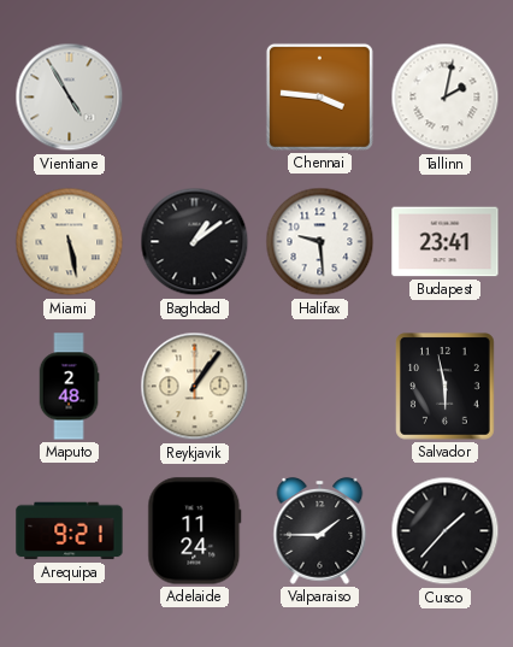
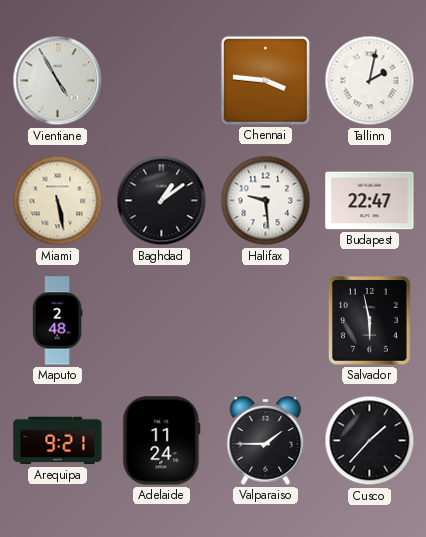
Budapest: 23:41 -> 22:47 (370, 201)
Reykjavik: 1:06 -> none (195, 387)
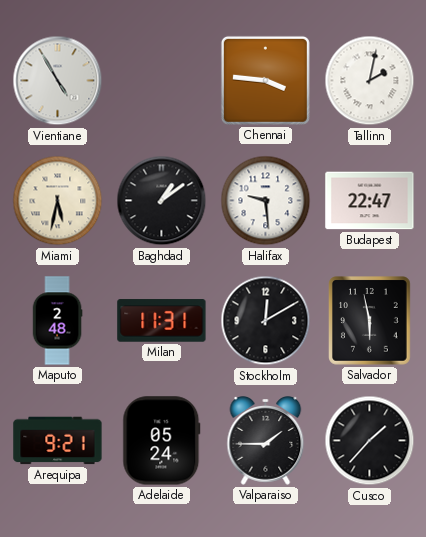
Miami: 5:28 -> 5:32 (58, 201)
Milan: none -> 11:31 (162, 321)
Stockholm: none -> 12:10 (266, 321)
Adelaide: 11:24 -> 05:24 (162, 441)
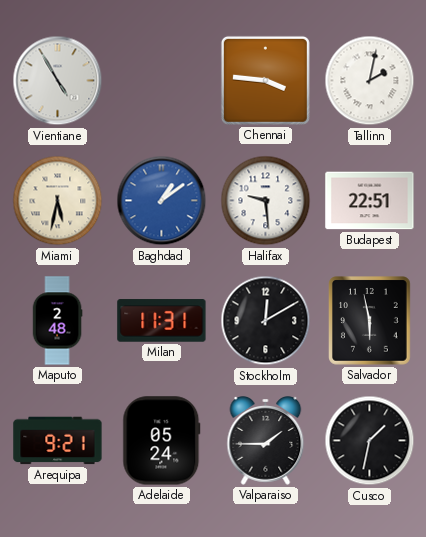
Baghdad dial: black -> blue (162, 201)
Budapest: 22:47 -> 22:51 (370, 201)
Cusco: 1:37 -> 1:32 (370, 441)
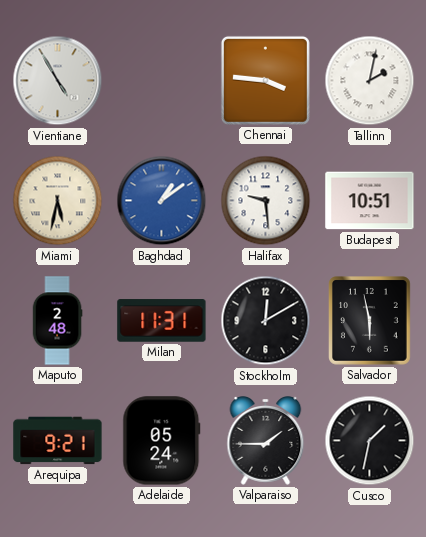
Budapest: 22:51 -> 10:51 (370, 201)
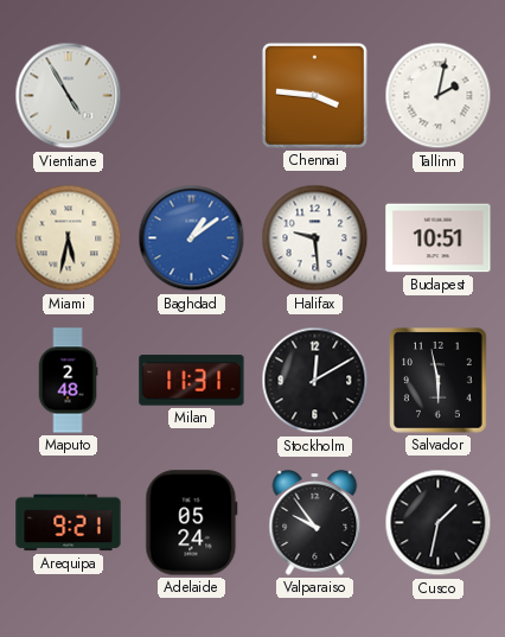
Valparaiso: 1:45 -> 9:54 (315, 523)
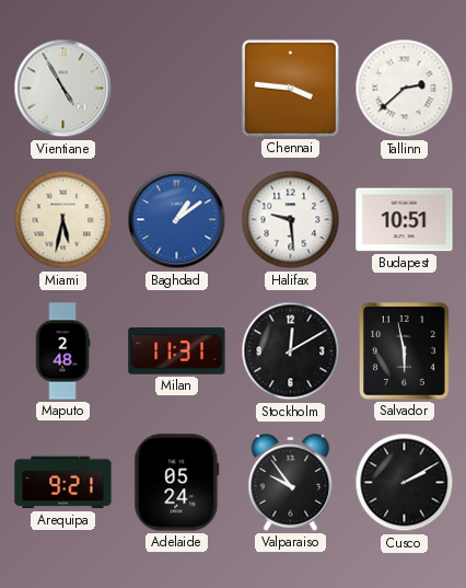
Tallinn: 2:02 -> 2:38 (405, 89)
Cusco: 1:32 -> 2:10 (405, 483)
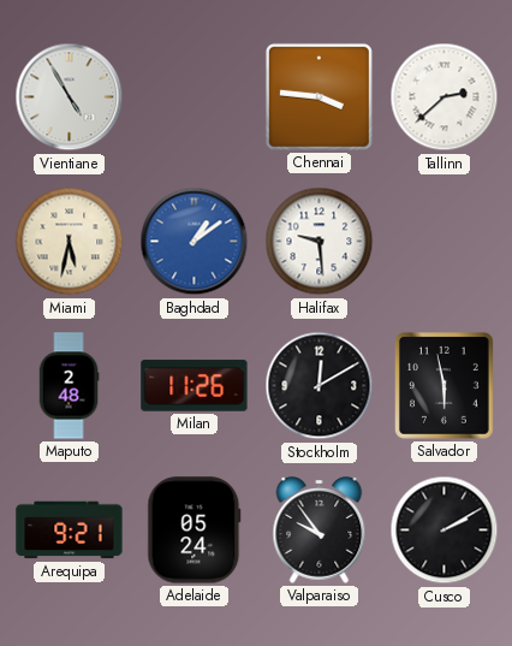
Budapest: 10:51 -> none (405, 220)
Milan: 11:31 -> 11:26 (195, 386)
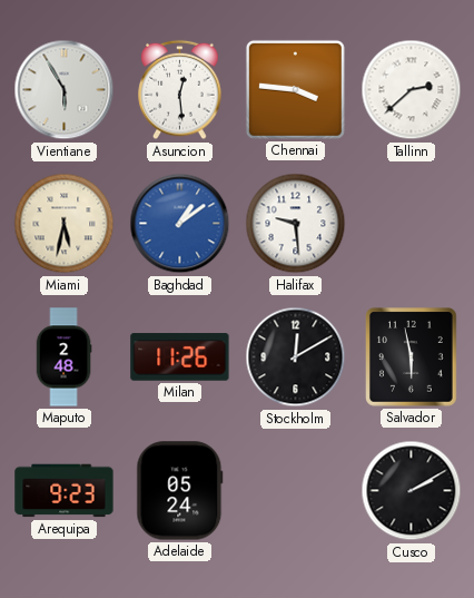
Vientiane: 4:55 -> 5:55 (65, 90)
Asuncion: none -> 12:29 (180, 90)
Arequipa: 9:21 -> 9:23 (65, 491)
Valparaiso: 9:54 -> none (320, 531)
